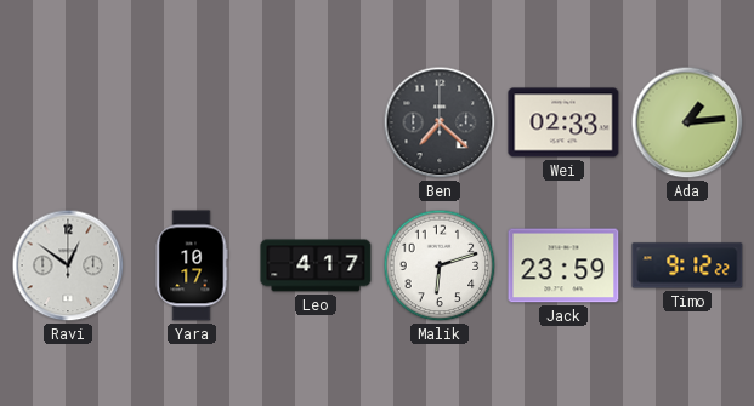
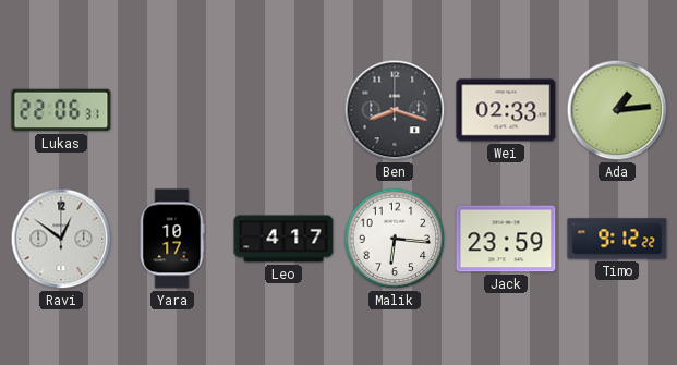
Lukas: none -> 22:06 (61, 110)
Ben: 7:22 -> 8:18 (395, 110)
Malik: 6:12 -> 6:16 (395, 239)
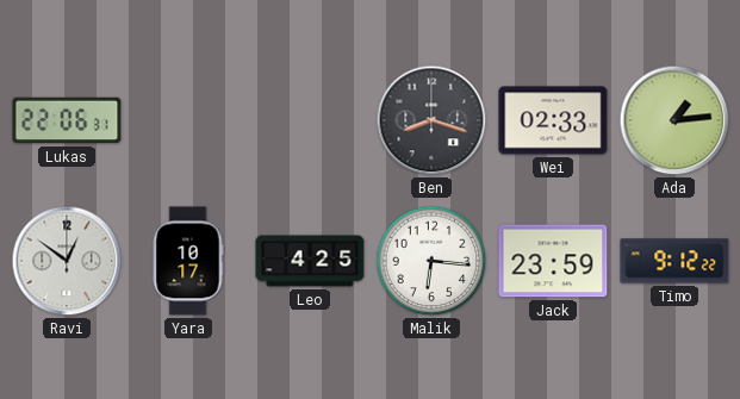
Leo: 4:17 -> 4:25 (310, 261)
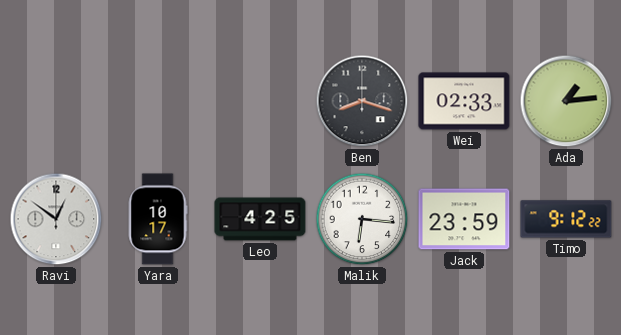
Lukas: 22:06 -> none (67, 120)
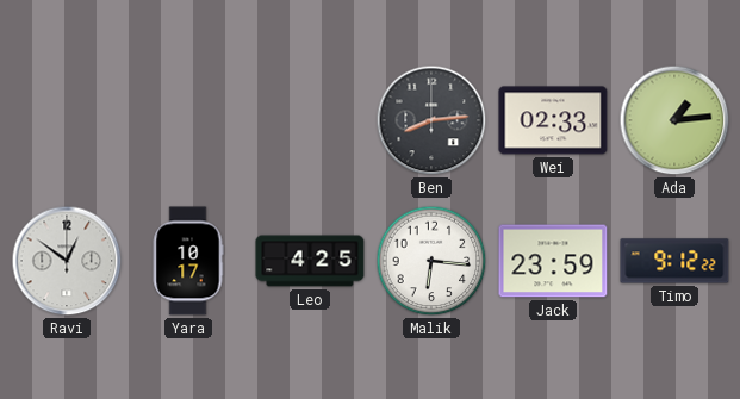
Ben: 8:18 -> 8:14 (431, 120)
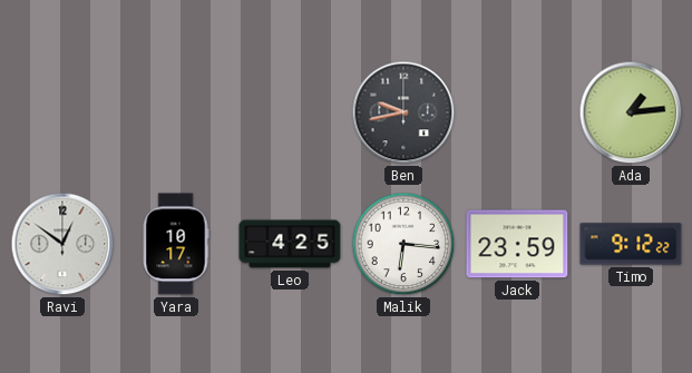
Ben: 8:14 -> 9:43 (403, 112)
Wei: 02:33 -> none (553, 120)
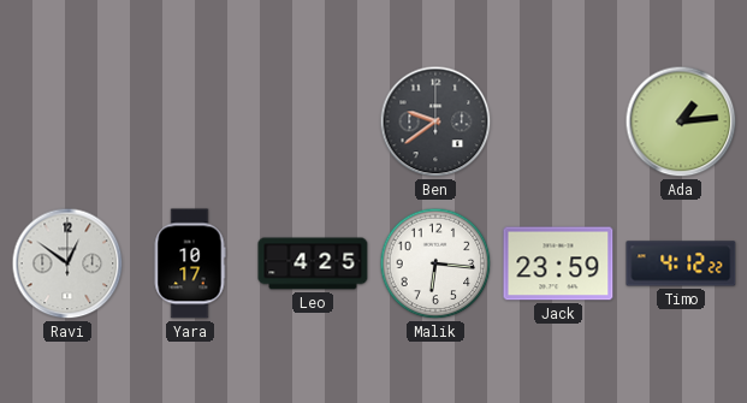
Ben: 9:43 -> 9:39 (435, 122)
Timo: 9:12 -> 4:12 (681, 263)
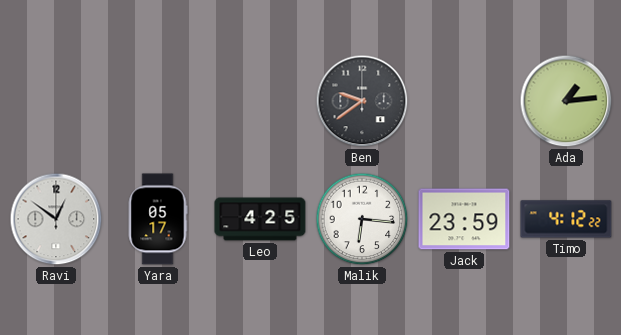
Yara: 10:17 -> 05:17 (158, 219)
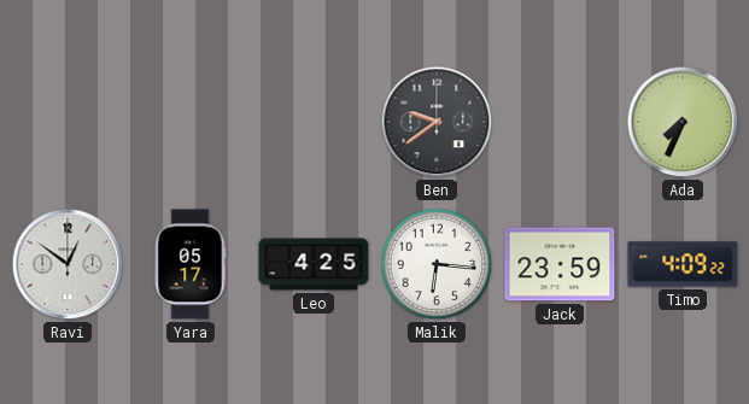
Ada: 1:14 -> 7:34 (683, 122)
Timo: 4:12 -> 4:09 (683, 264)
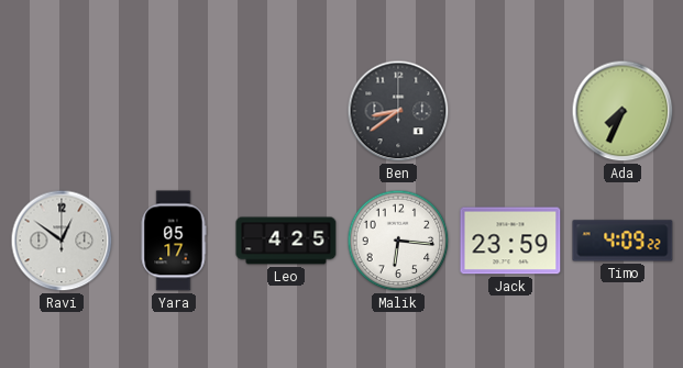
Ben: 9:39 -> 8:39 (398, 111)
